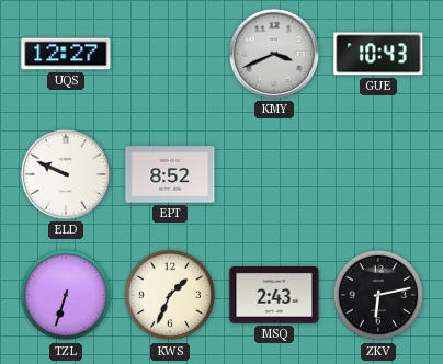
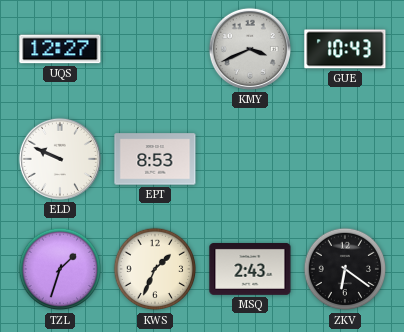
EPT: 8:52 -> 8:53 (155, 159)
TZL: 6:33 -> 1:33 (60, 269)
ZKV: 6:13 -> 6:21 (345, 269)
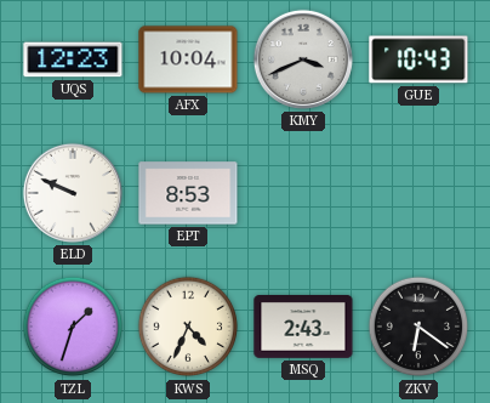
UQS: 12:27 -> 12:23 (73, 59)
AFX: none -> 10:04 (188, 59)
KWS: 1:34 -> 4:34 (188, 327)
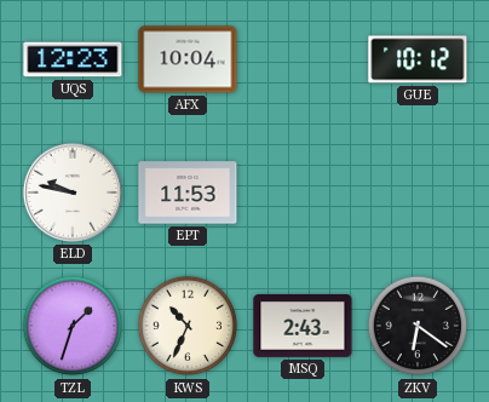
KMY: 3:41 -> none (303, 59)
GUE: 10:43 -> 10:12 (418, 59)
ELD: 9:49 -> 9:47 (73, 193)
EPT: 8:53 -> 11:53 (188, 193)
KWS: 4:34 -> 10:34 (188, 326)
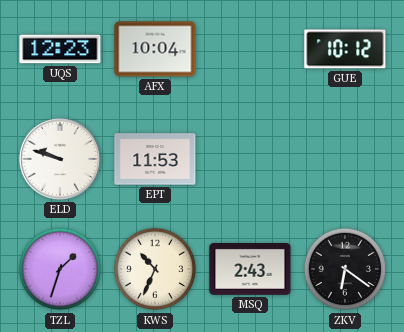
ELD: 9:47 -> 9:48 (60, 159)
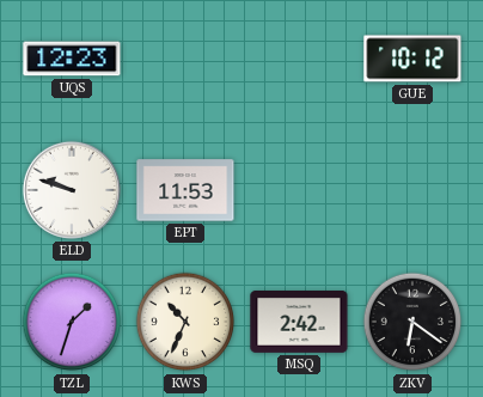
AFX: 10:04 -> none (155, 49)
MSQ: 2:43 -> 2:42 (299, 323)
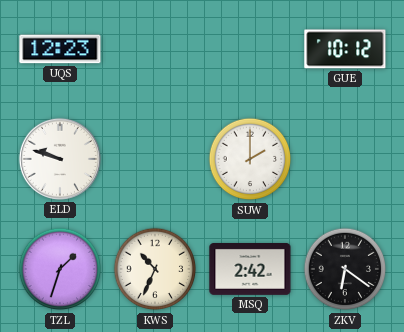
EPT: 11:53 -> none (185, 190)
SUW: none -> 2:00 (250, 159)
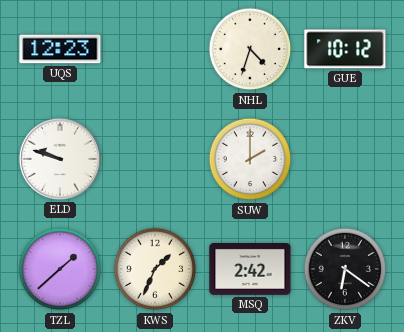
NHL: none -> 4:33 (250, 49)
TZL: 1:33 -> 1:38 (60, 269)
KWS: 10:34 -> 1:34 (155, 269)
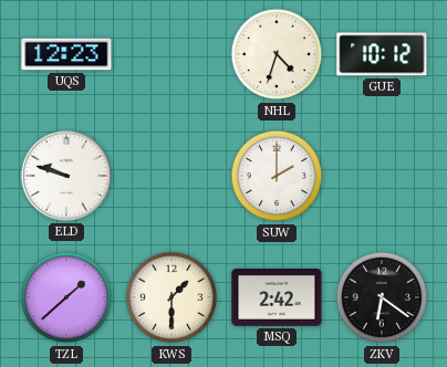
KWS: 1:34 -> 1:30 (171, 297)
